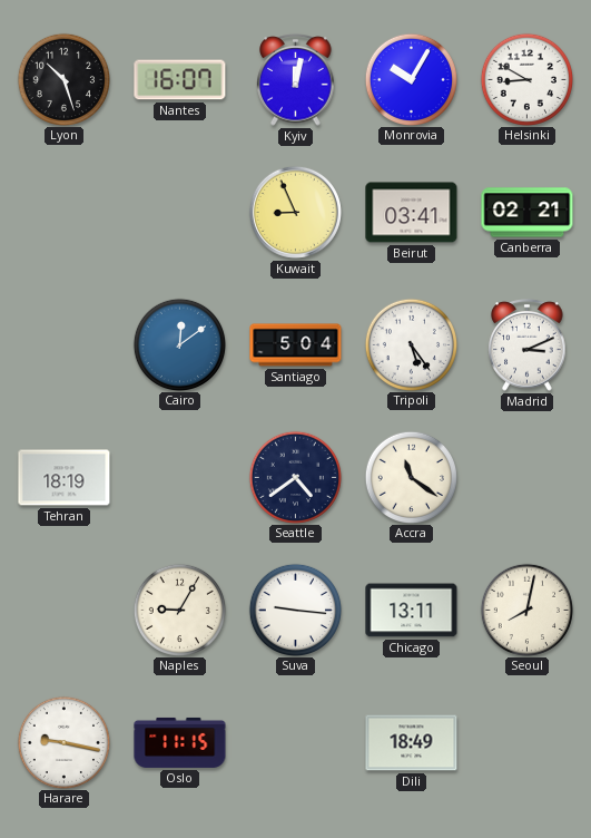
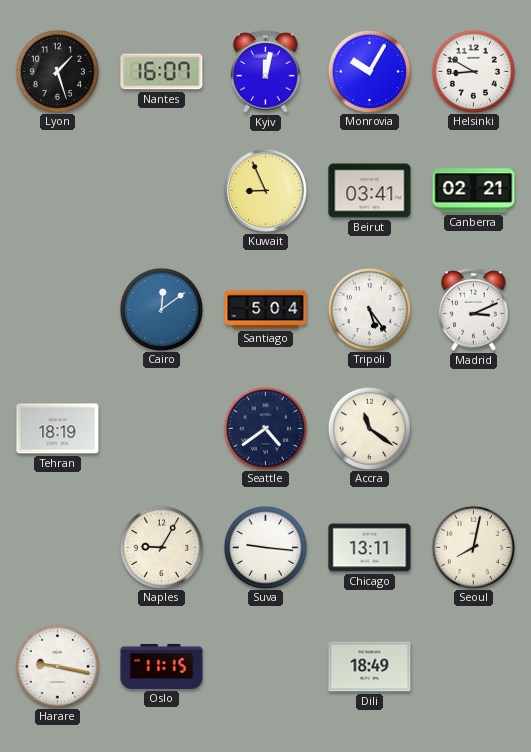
Lyon: 10:27 -> 1:27 (57, 71)
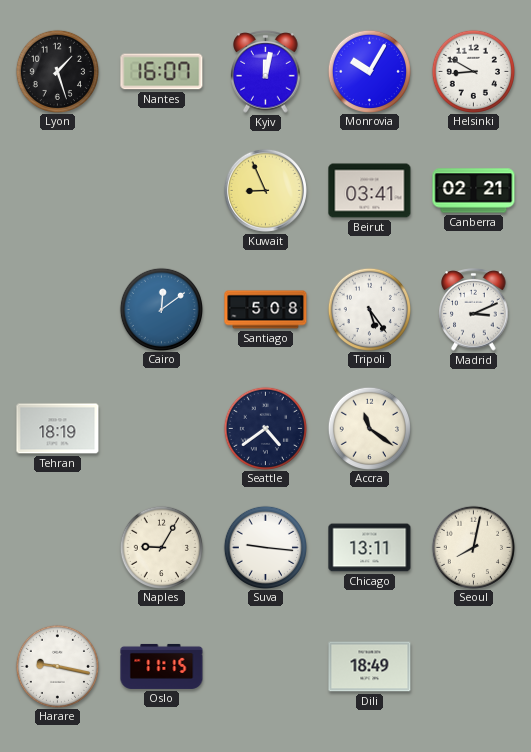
Santiago: 5:04 -> 5:08 (266, 310)
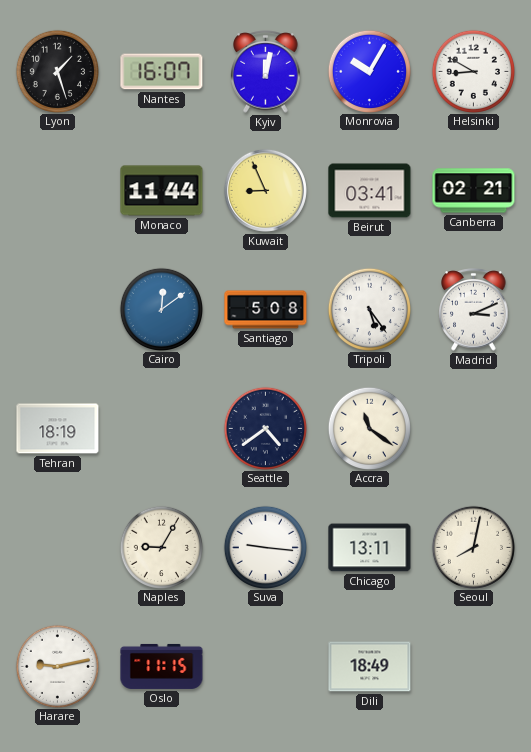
Monaco: none -> 11:44 (162, 191)
Harare: 9:17 -> 9:13 (57, 666)
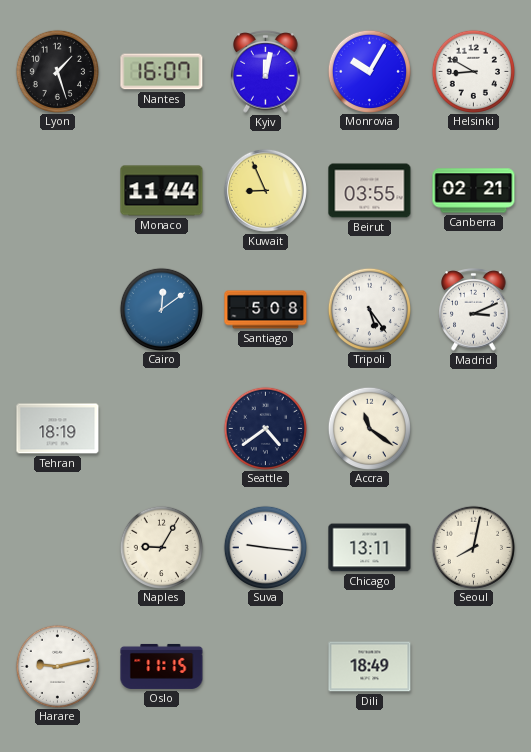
Beirut: 03:41 -> 03:55 (370, 191)
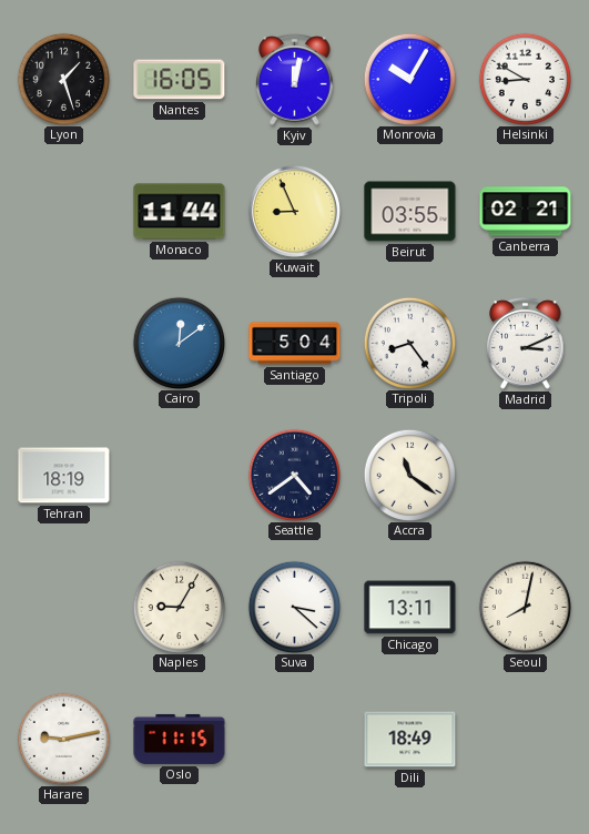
Nantes: 16:07 -> 16:05 (180, 80)
Santiago: 5:08 -> 5:04 (295, 344)
Tripoli: 5:24 -> 8:24 (409, 343)
Suva: 9:16 -> 3:22 (294, 607)
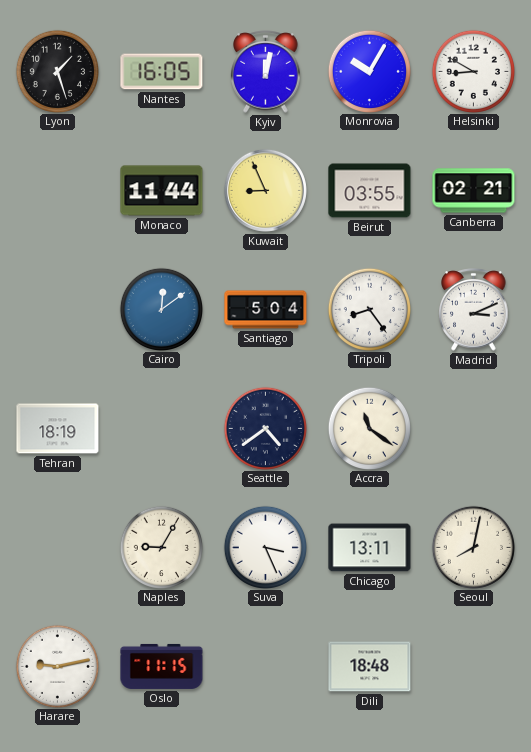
Suva: 3:22 -> 3:26 (265, 547)
Dili: 18:49 -> 18:48 (370, 667)
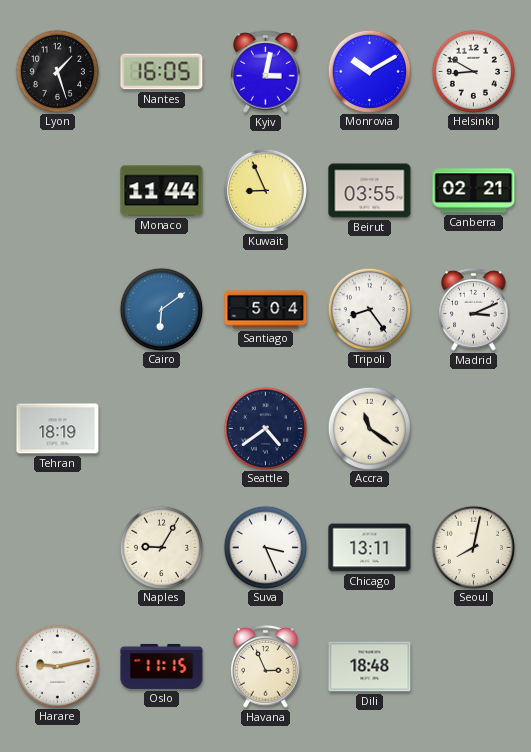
Kyiv: 12:02 -> 3:02 (266, 72)
Monrovia: 10:05 -> 10:10 (369, 71)
Cairo: 12:09 -> 6:09 (161, 309)
Havana: none -> 2:56 (266, 667)
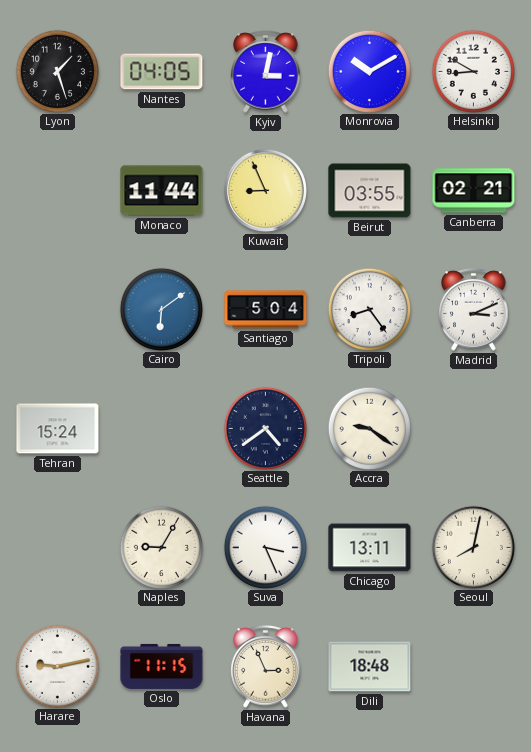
Nantes: 16:05 -> 04:05 (162, 72)
Tehran: 18:19 -> 15:24 (58, 429)
Accra: 11:21 -> 9:21 (369, 428)
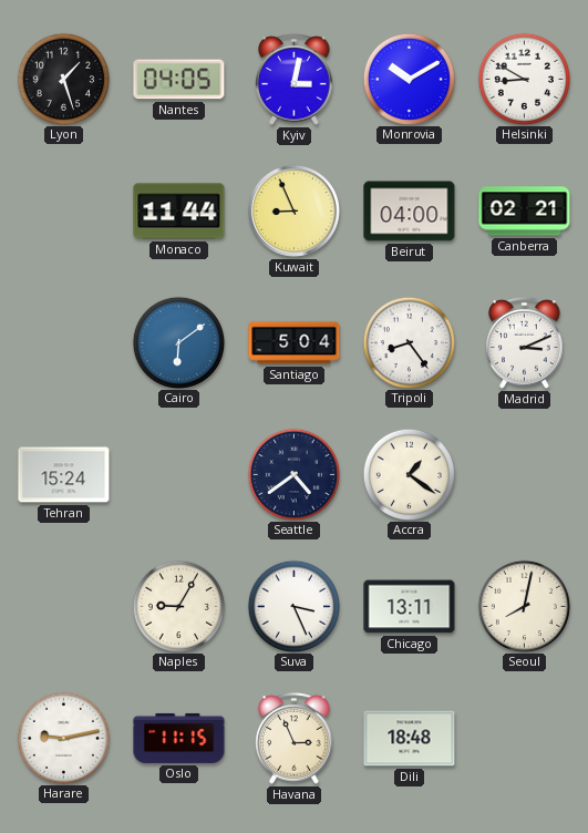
Beirut: 03:55 -> 04:00 (410, 212)
Accra: 9:21 -> 1:21 (409, 474)
